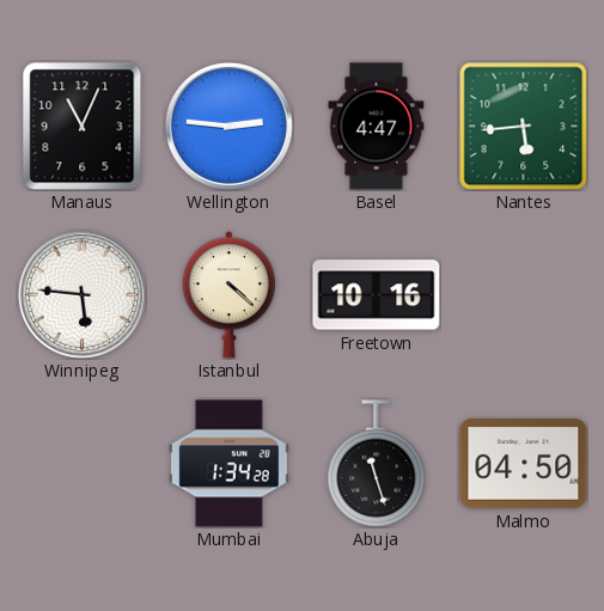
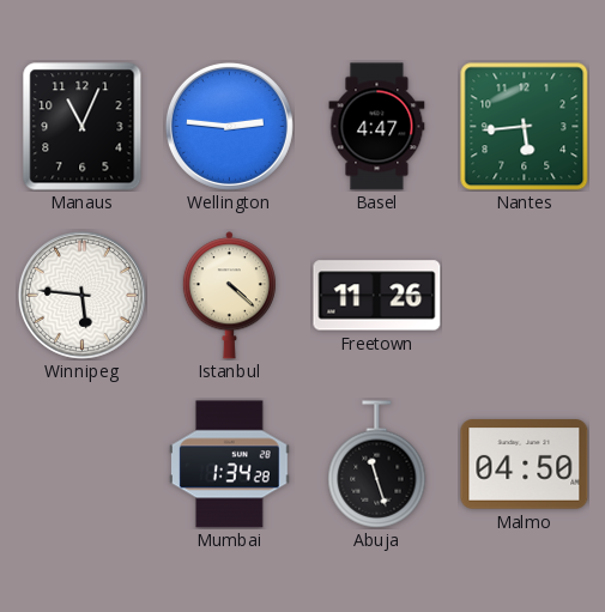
Freetown: 10:16 -> 11:26 (377, 296)
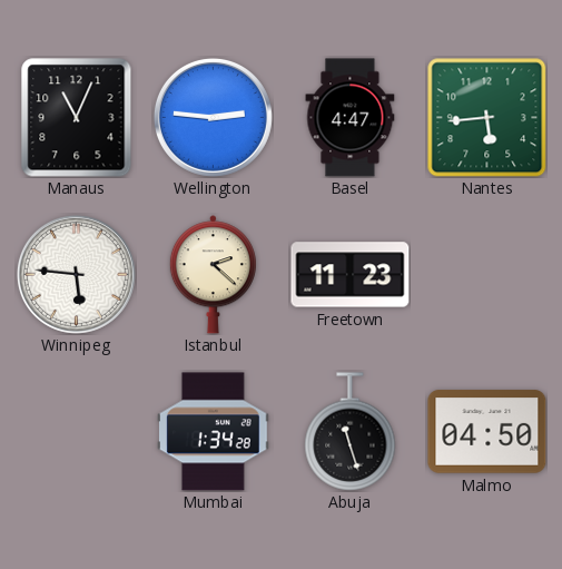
Istanbul: 4:22 -> 2:22 (213, 275)
Freetown: 11:26 -> 11:23 (351, 275)
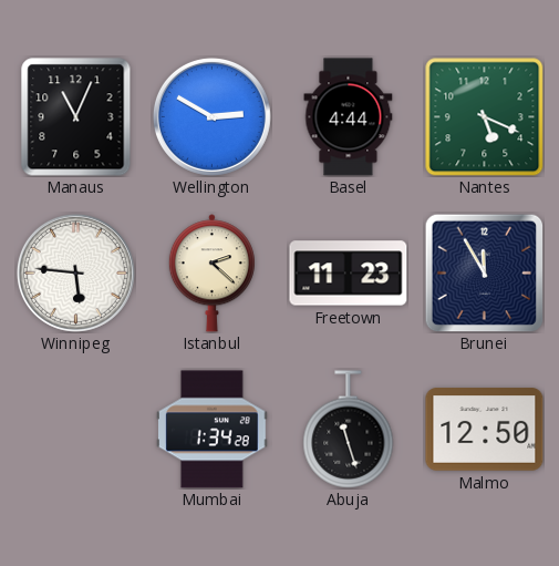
Wellington: 2:46 -> 2:50 (211, 116)
Basel: 4:47 -> 4:44 (349, 117)
Nantes: 5:44 -> 5:19 (485, 117)
Brunei: none -> 11:55 (484, 272)
Malmo: 04:50 -> 12:50 (485, 430)
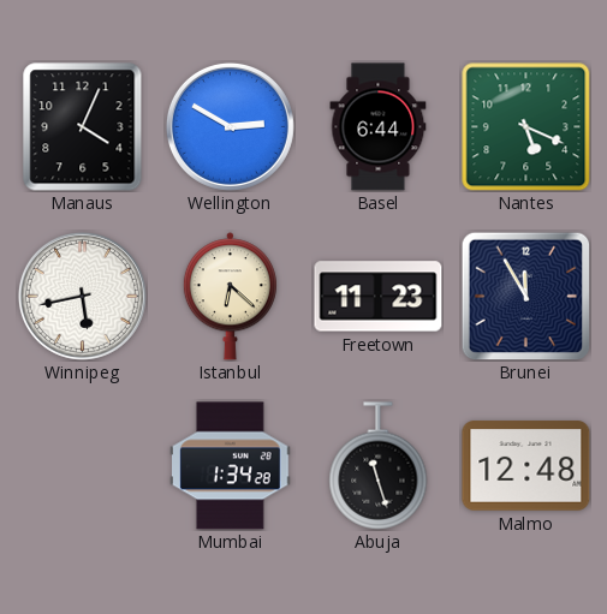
Manaus: 11:04 -> 4:04 (83, 127)
Basel: 4:44 -> 6:44 (379, 127)
Winnipeg: 5:46 -> 5:43 (82, 296)
Istanbul: 2:22 -> 6:22 (230, 297)
Malmo: 12:50 -> 12:48 (526, 466)
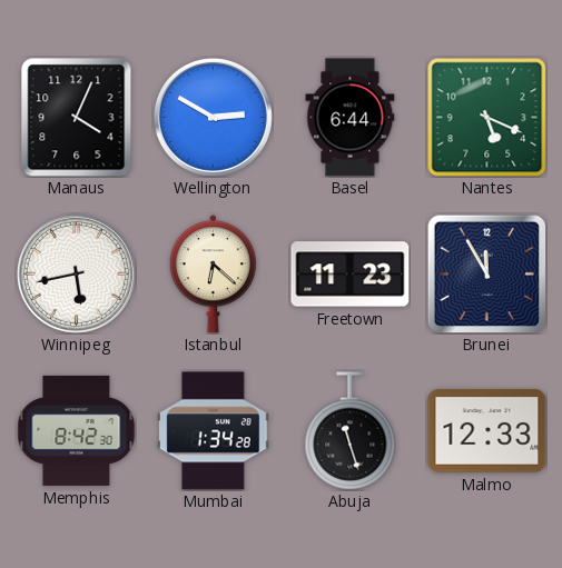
Memphis: none -> 8:42 (77, 430)
Malmo: 12:48 -> 12:33 (487, 431)
